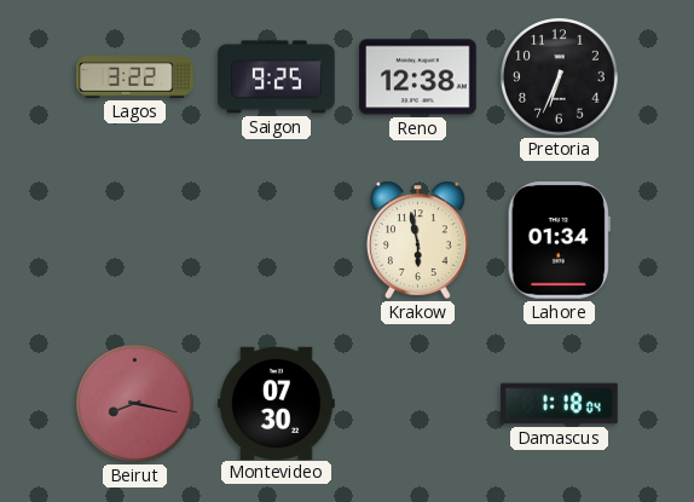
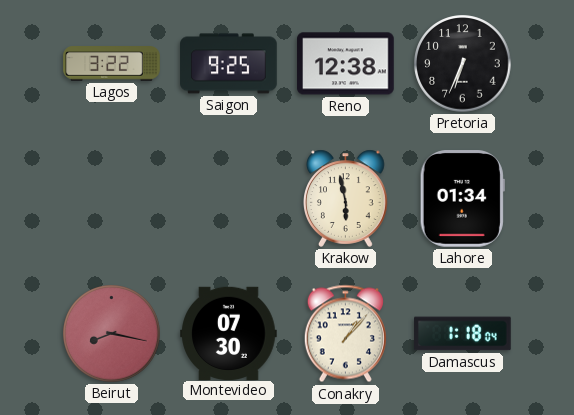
Conakry: none -> 1:07 (345, 334)
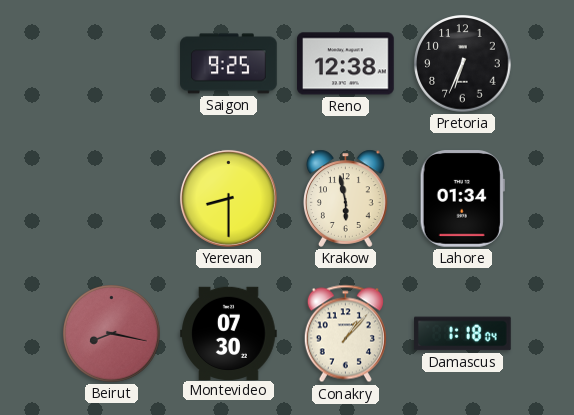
Lagos: 3:22 -> none (112, 64)
Yerevan: none -> 8:30 (228, 198)
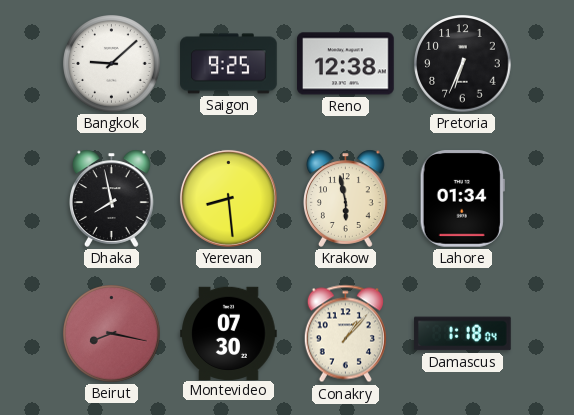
Bangkok: none -> 9:08 (112, 64)
Dhaka: none -> 7:58 (112, 198)
Yerevan: 8:30 -> 8:29 (228, 198)
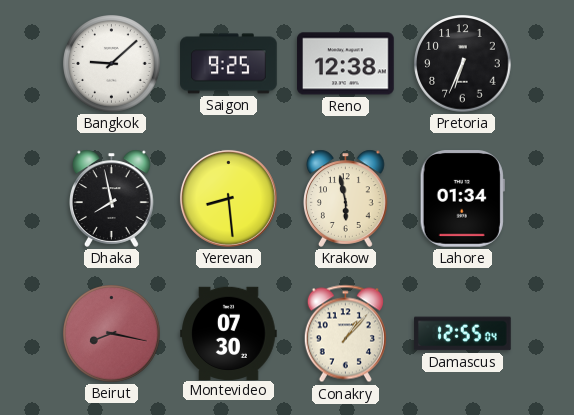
Damascus: 1:18 -> 12:55 (463, 334)
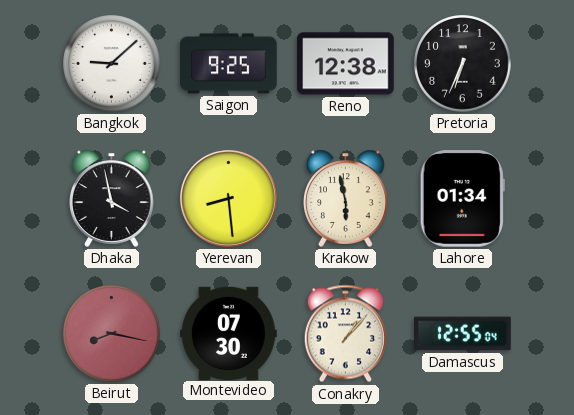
Dhaka: 7:58 -> 3:58 (112, 198)
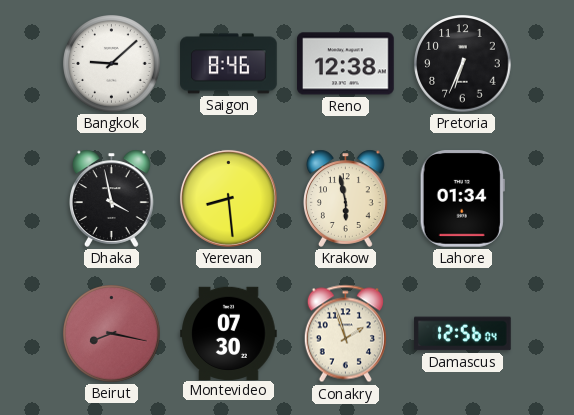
Saigon: 9:25 -> 8:46 (229, 64)
Conakry: 1:07 -> 1:57 (345, 334)
Damascus: 12:55 -> 12:56 (463, 334)
